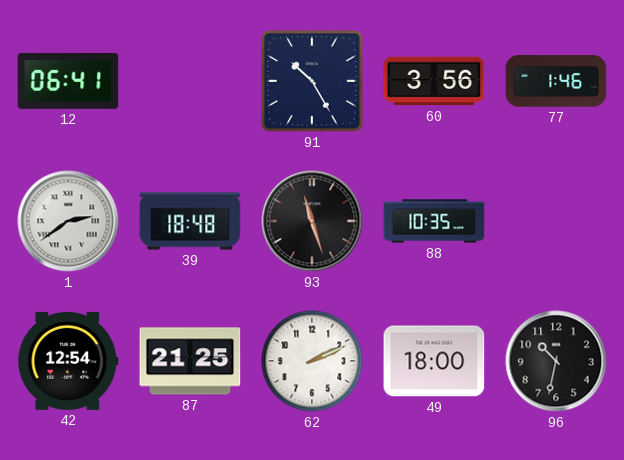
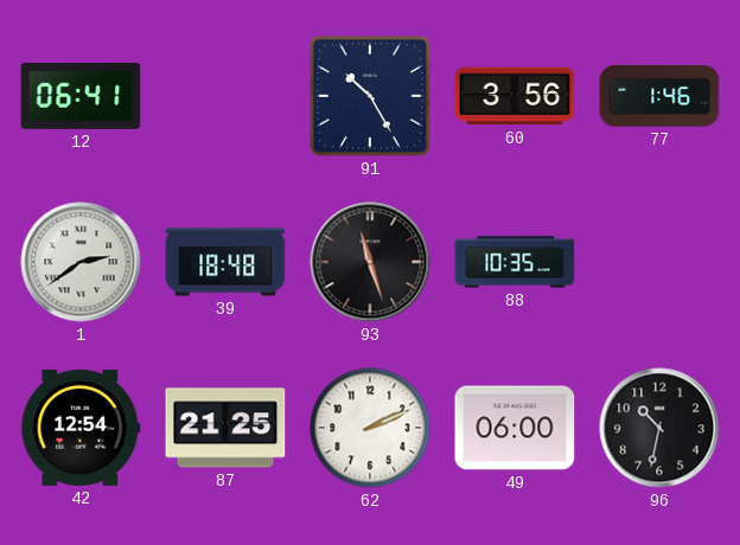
49: 18:00 -> 06:00 (515, 428)
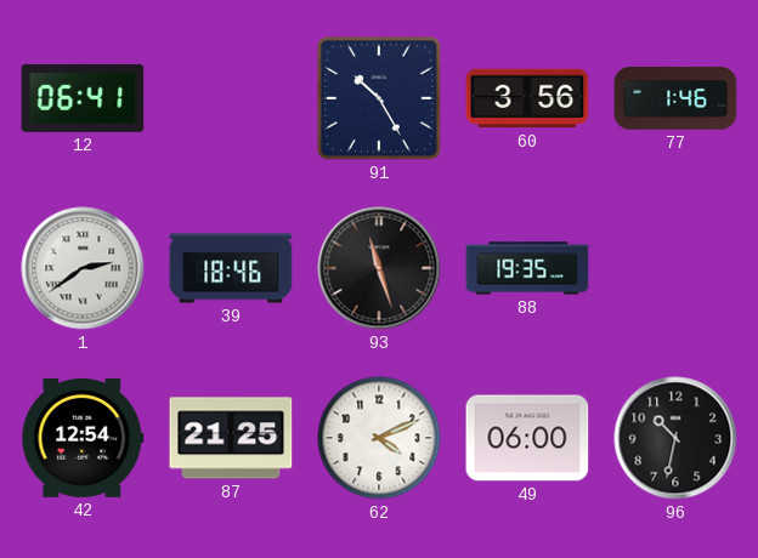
39: 18:48 -> 18:46 (231, 268)
88: 10:35 -> 19:35 (527, 268)
62: 2:11 -> 4:11 (379, 438)
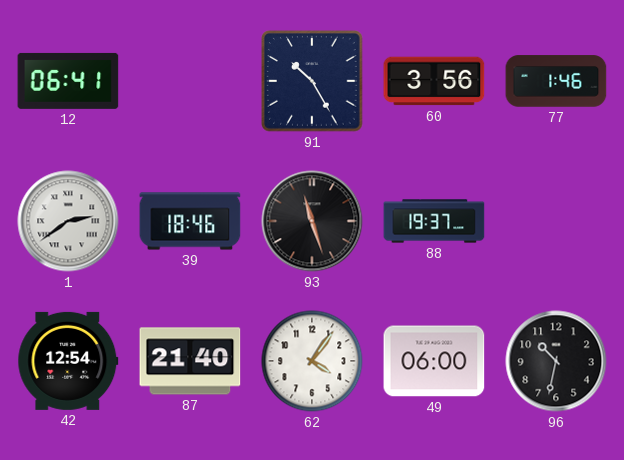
88: 19:35 -> 19:37 (434, 221)
87: 21:25 -> 21:40 (190, 361)
62: 4:11 -> 4:06 (312, 361)
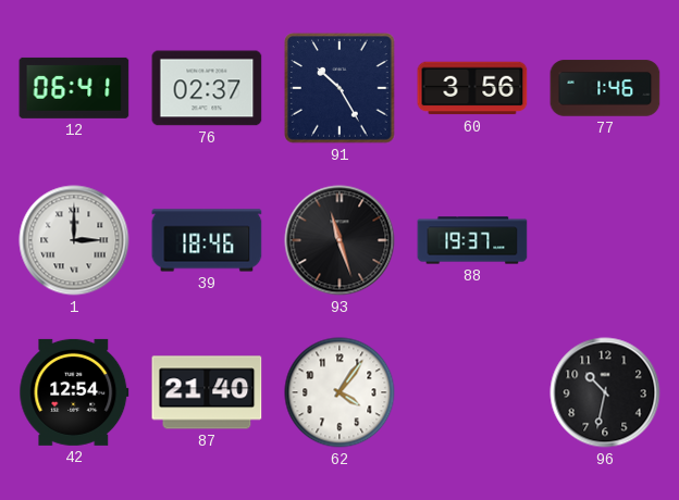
76: none -> 02:37 (207, 88)
1: 2:39 -> 3:00 (74, 240)
49: 06:00 -> none (434, 361)
